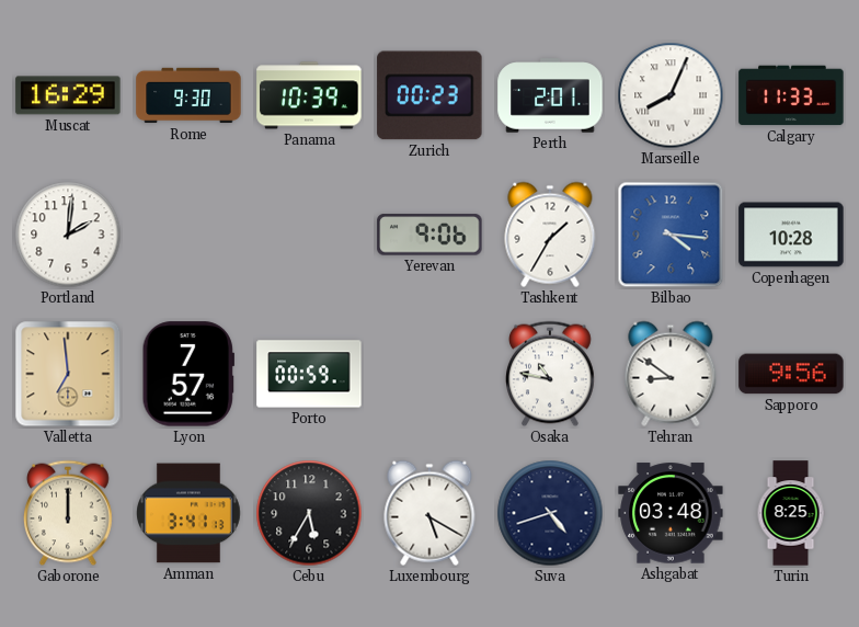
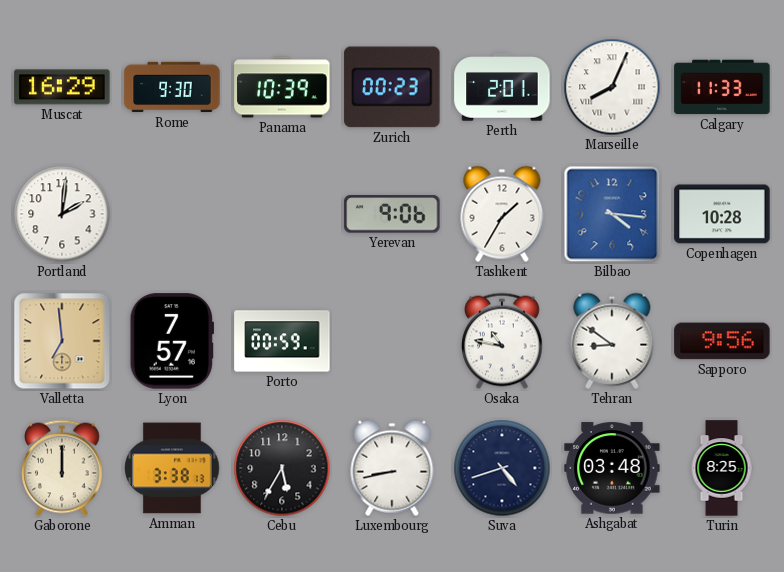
Amman: 3:41 -> 3:38 (173, 468)
Luxembourg: 5:20 -> 8:43 (392, 468)
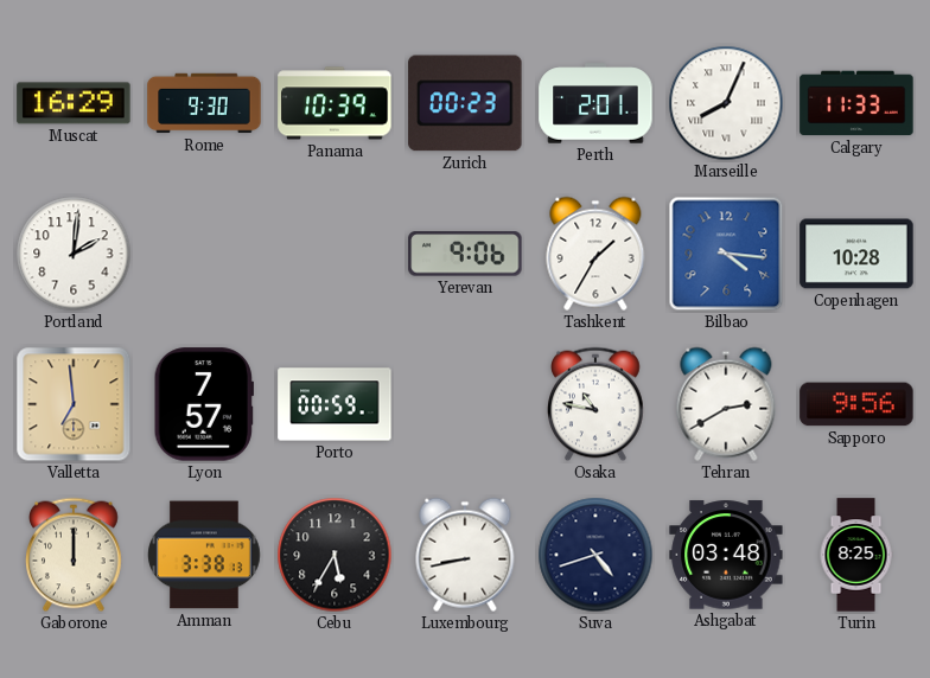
Tehran: 8:51 -> 2:40 (726, 404)
